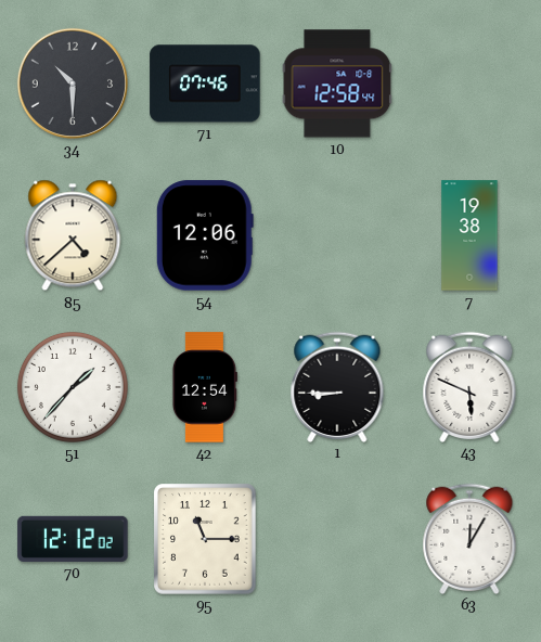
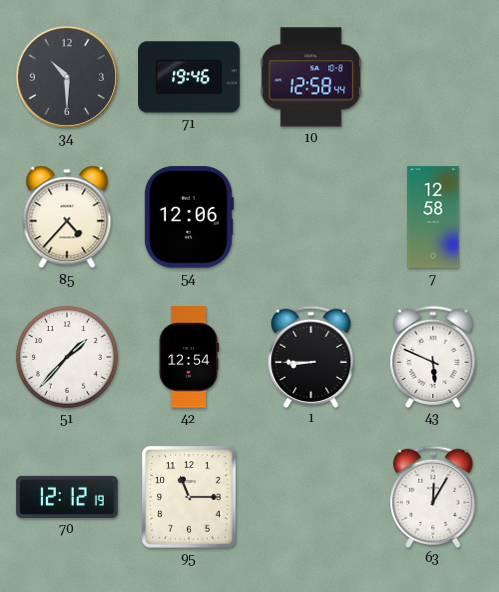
71: 07:46 -> 19:46 (189, 77)
85: 4:38 -> 4:37 (67, 217)
7: 19:38 -> 12:58 (433, 217)
70: 12:12:02 -> 12:12:19 (67, 497)
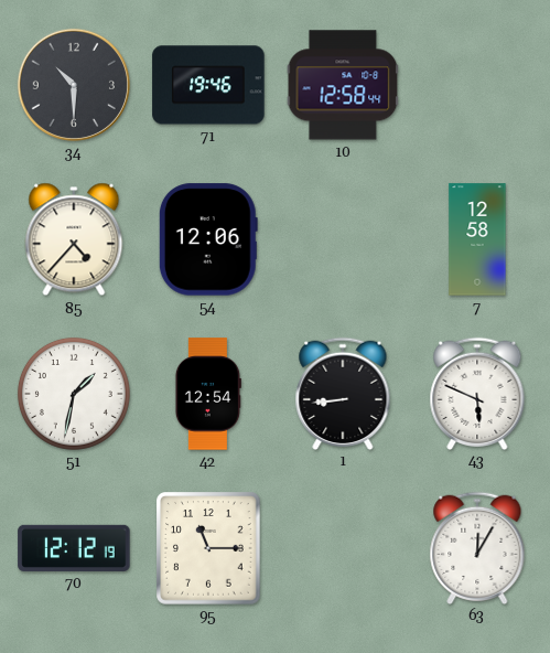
51: 1:37 -> 1:32 (74, 394)
1: 8:45 -> 8:44 (343, 393)
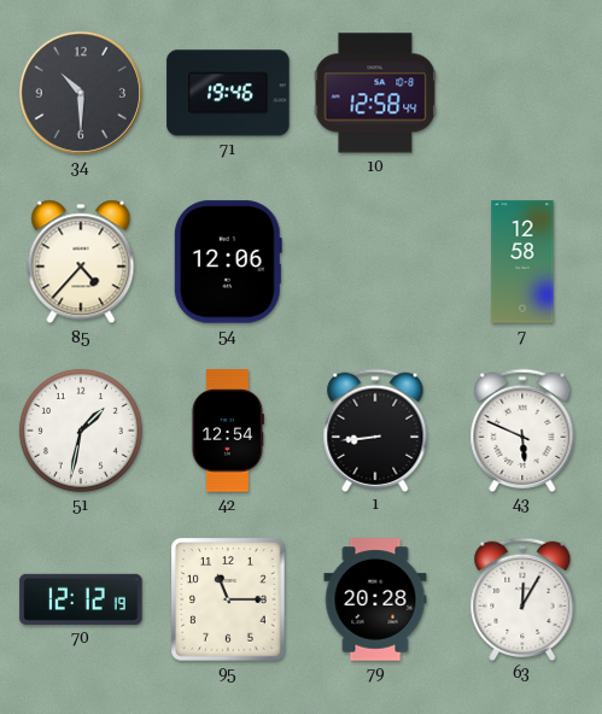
79: none -> 20:28 (375, 599)
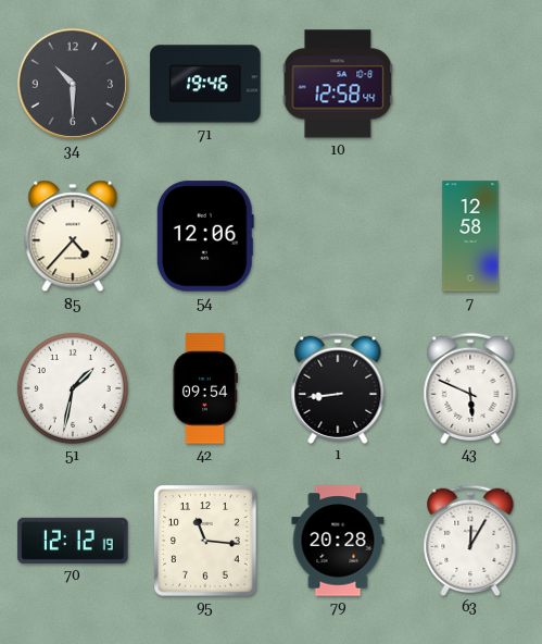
42: 12:54 -> 09:54 (205, 388)
95: 11:15 -> 11:16 (205, 541)
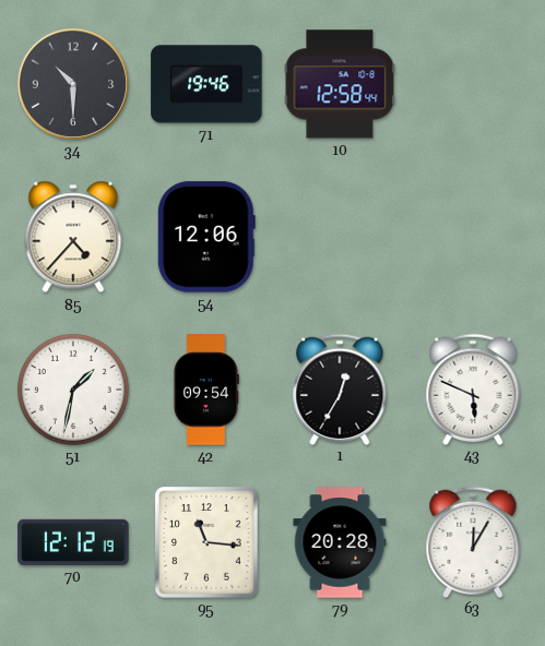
7: 12:58 -> none (470, 236)
1: 8:44 -> 12:35 (340, 388)
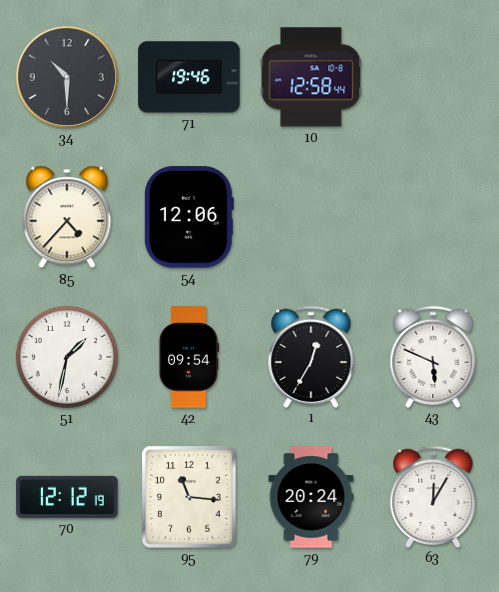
79: 20:28 -> 20:24 (311, 497)
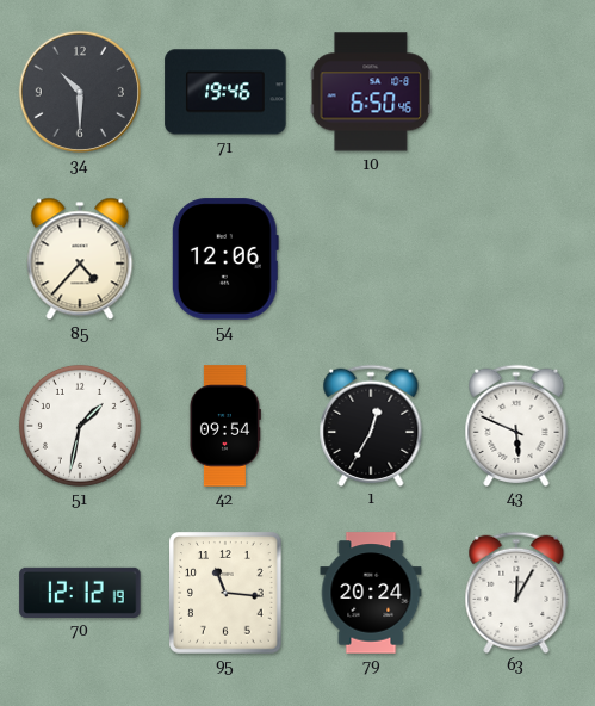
10: 12:58 -> 6:50 (371, 92)
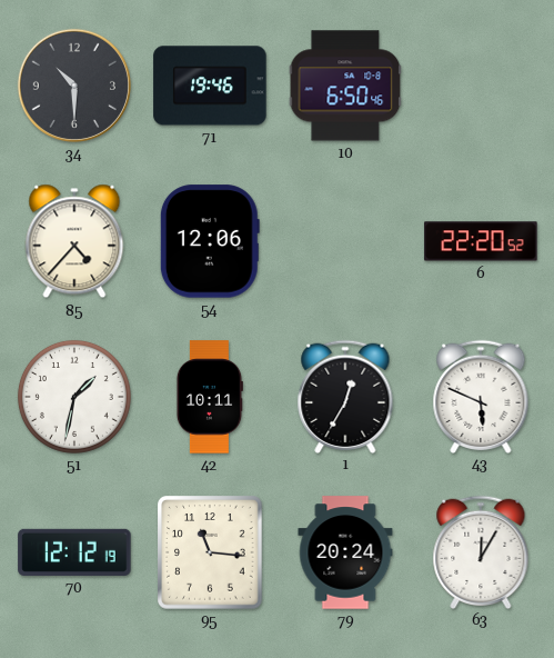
6: none -> 22:20 (481, 241)
42: 09:54 -> 10:11 (210, 397)
